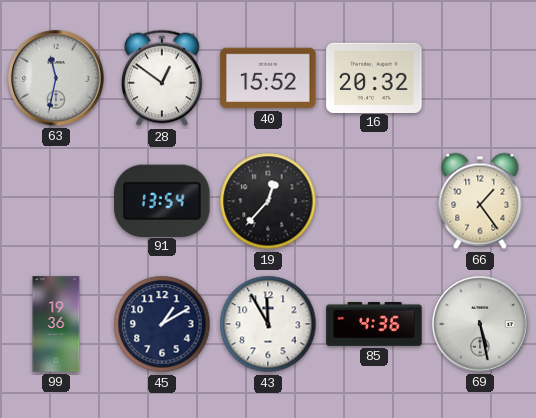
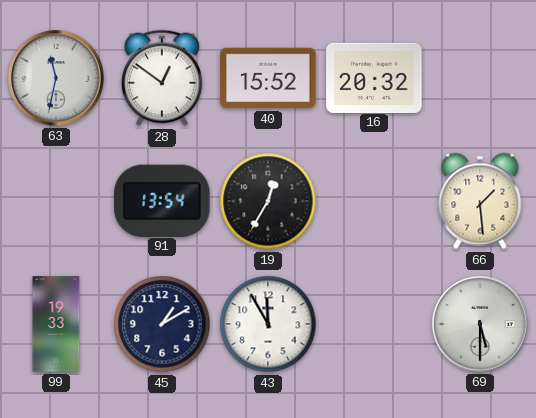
19: 12:37 -> 12:35 (268, 201)
66: 1:24 -> 1:29 (480, 201)
99: 19:36 -> 19:33 (56, 324)
85: 4:36 -> none (374, 325)
69: 5:28 -> 5:30 (480, 324)
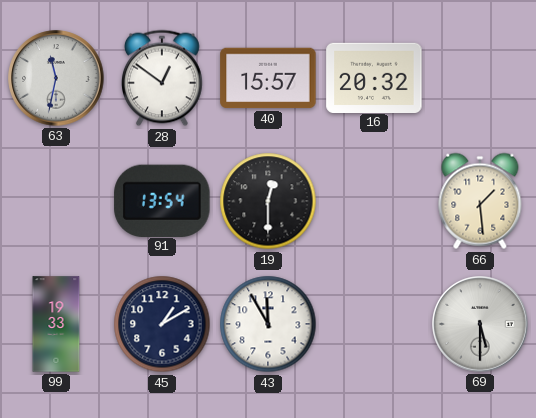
40: 15:52 -> 15:57 (268, 78)
19: 12:35 -> 12:30 (268, 201)
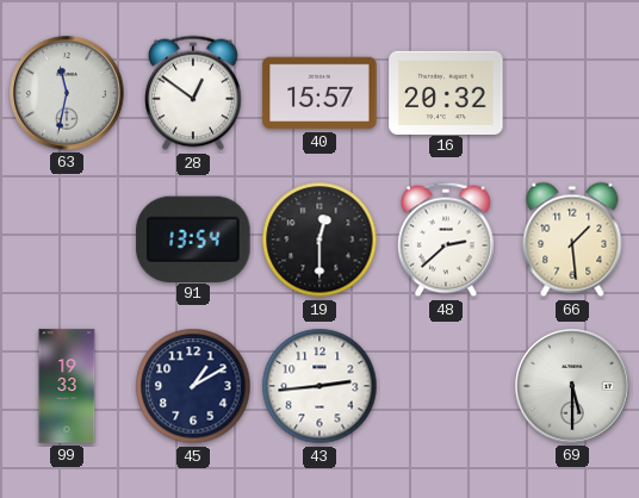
48: none -> 2:38 (447, 239)
43: 11:55 -> 2:44 (319, 386)
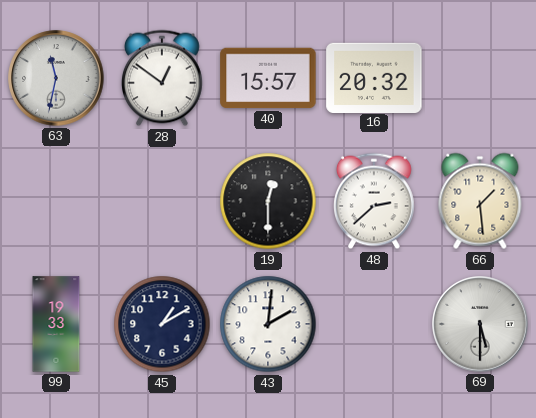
91: 13:54 -> none (193, 238)
43: 2:44 -> 2:01 (268, 324)
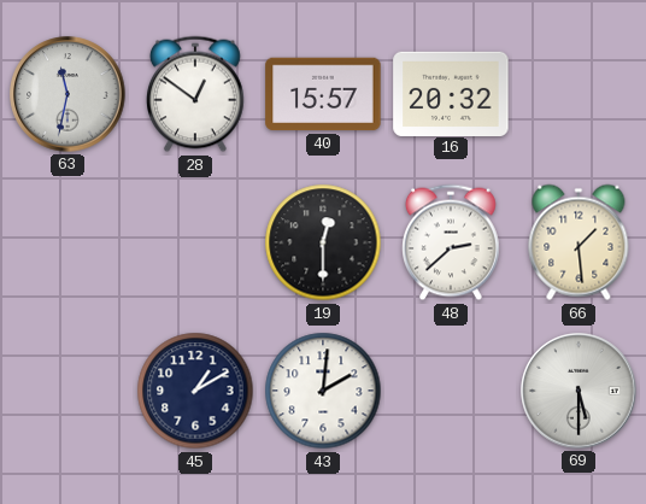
99: 19:33 -> none (56, 324)
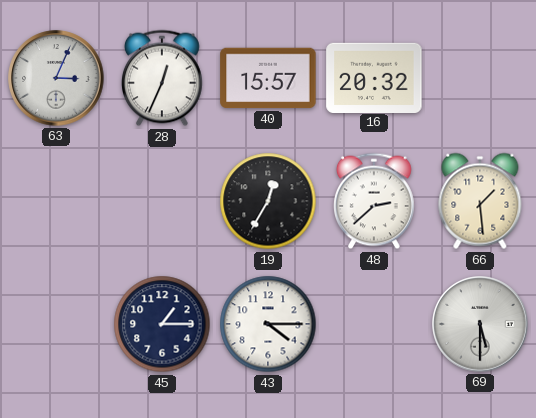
63: 11:32 -> 3:04 (56, 78)
28: 12:51 -> 12:34 (163, 78)
19: 12:30 -> 12:35 (268, 201)
45: 1:10 -> 1:15 (162, 324)
43: 2:01 -> 4:15 (268, 324)
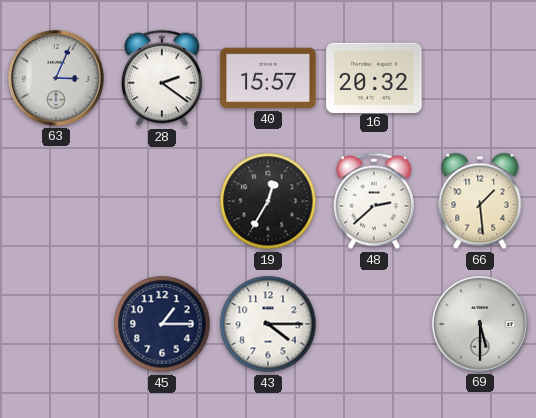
28: 12:34 -> 2:21 (163, 78)
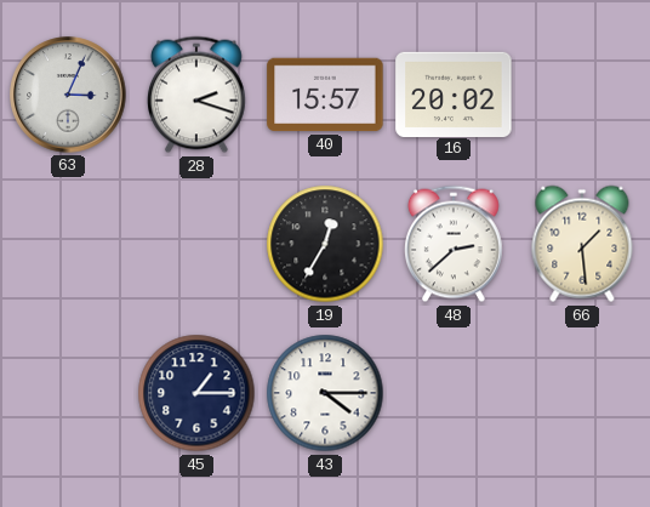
28: 2:21 -> 2:18 (198, 95)
16: 20:32 -> 20:02 (454, 93)
69: 5:30 -> none (480, 324)
